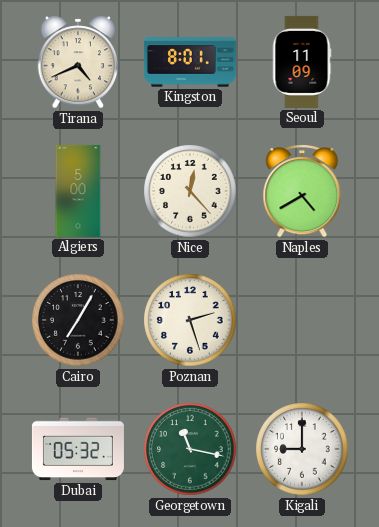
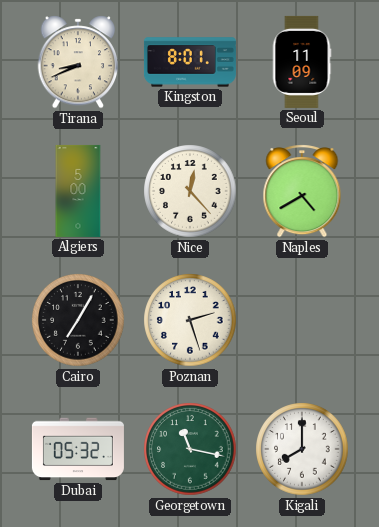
Tirana: 4:41 -> 8:41 (78, 62)
Kigali: 9:00 -> 8:00 (302, 449)
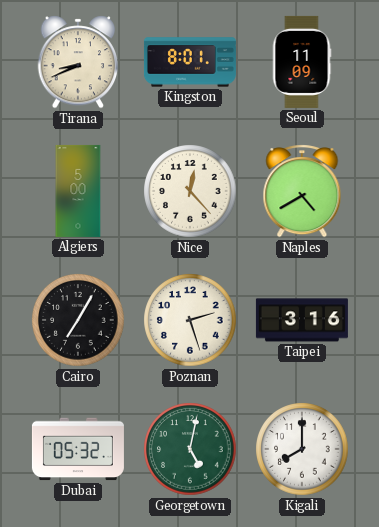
Taipei: none -> 3:16 (302, 320)
Georgetown: 11:17 -> 5:02 (190, 449)
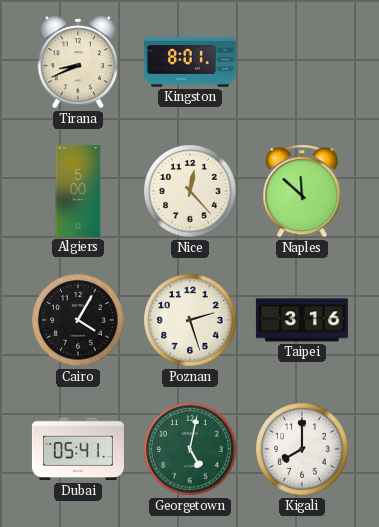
Seoul: 11:09 -> none (302, 62)
Naples: 4:40 -> 11:52 (302, 191)
Cairo: 7:05 -> 4:05 (78, 320)
Dubai: 05:32 -> 05:41 (78, 449)
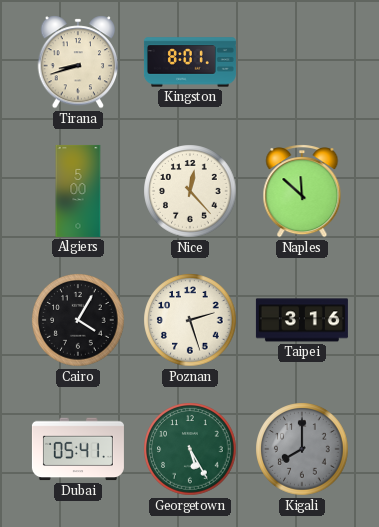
Tirana: 8:41 -> 8:42 (78, 62)
Georgetown: 5:02 -> 5:25 (190, 449)
Kigali dial: white -> grey (302, 449)
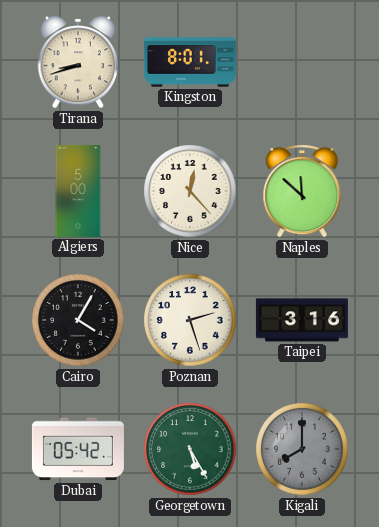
Dubai: 05:41 -> 05:42 (78, 449)
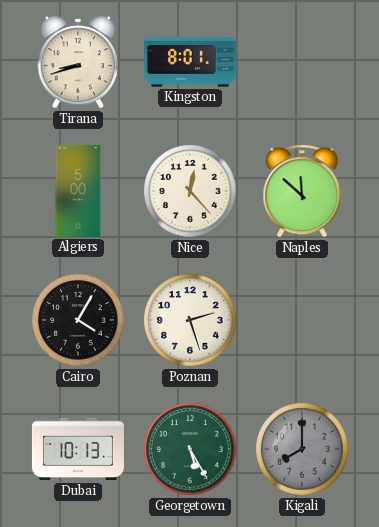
Taipei: 3:16 -> none (302, 320)
Dubai: 05:42 -> 10:13 (78, 449)
